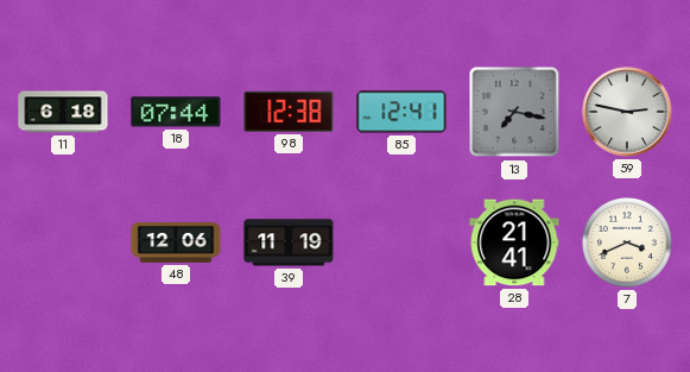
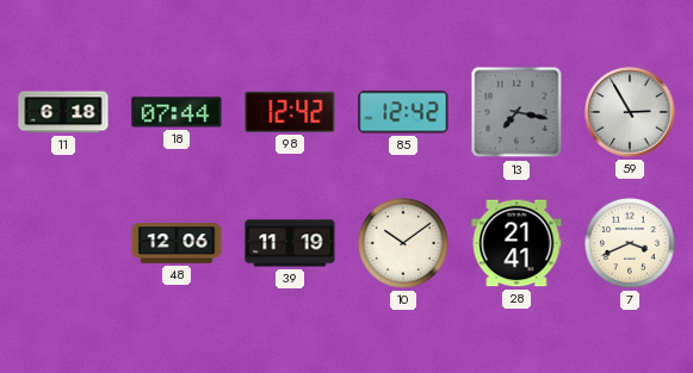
98: 12:38 -> 12:42 (290, 112)
85: 12:41 -> 12:42 (403, 112)
59: 2:47 -> 2:55 (630, 112)
10: none -> 10:09 (404, 244)
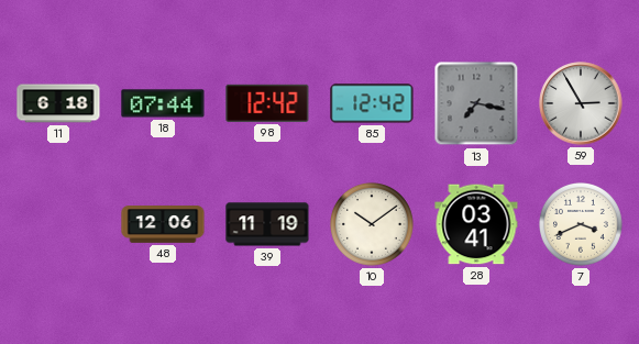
28: 21:41 -> 03:41 (476, 224)
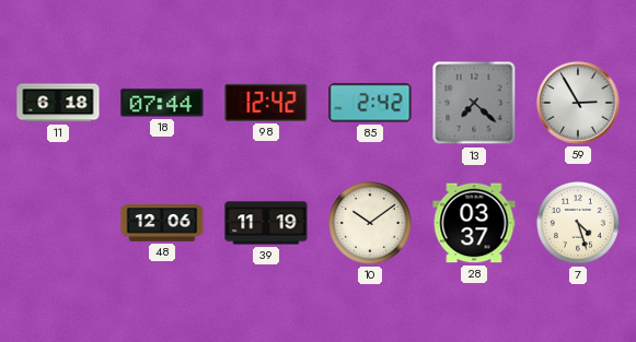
85: 12:42 -> 2:42 (370, 103)
13: 7:17 -> 7:22 (474, 103)
28: 03:41 -> 03:37 (474, 223)
7: 3:41 -> 4:27 (579, 224)
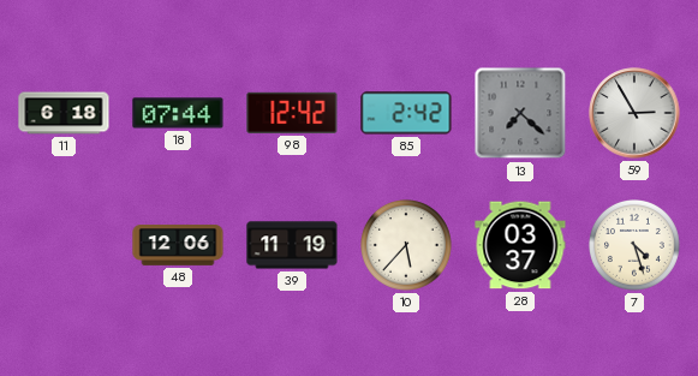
10: 10:09 -> 5:37 (407, 246)
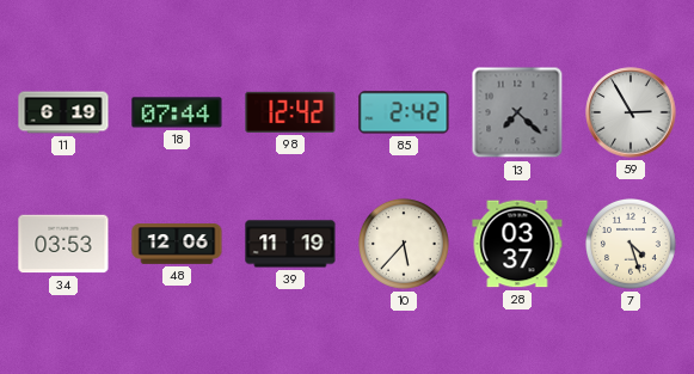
11: 6:18 -> 6:19 (63, 112)
34: none -> 03:53 (63, 244)
